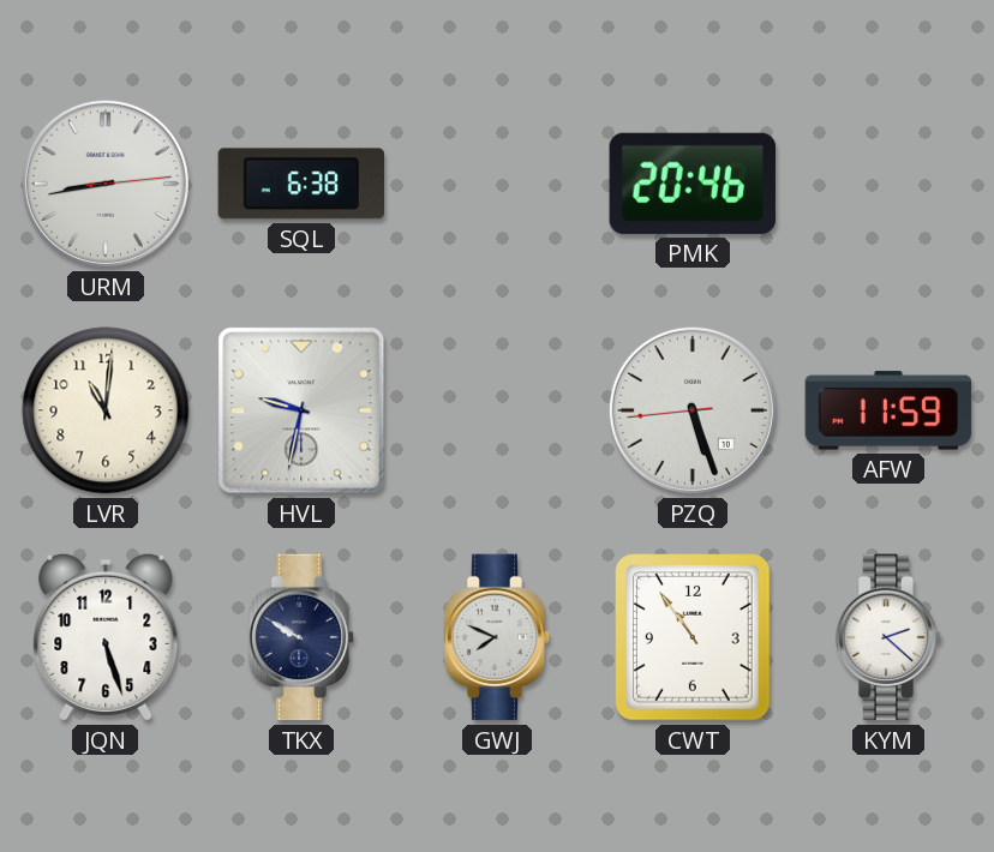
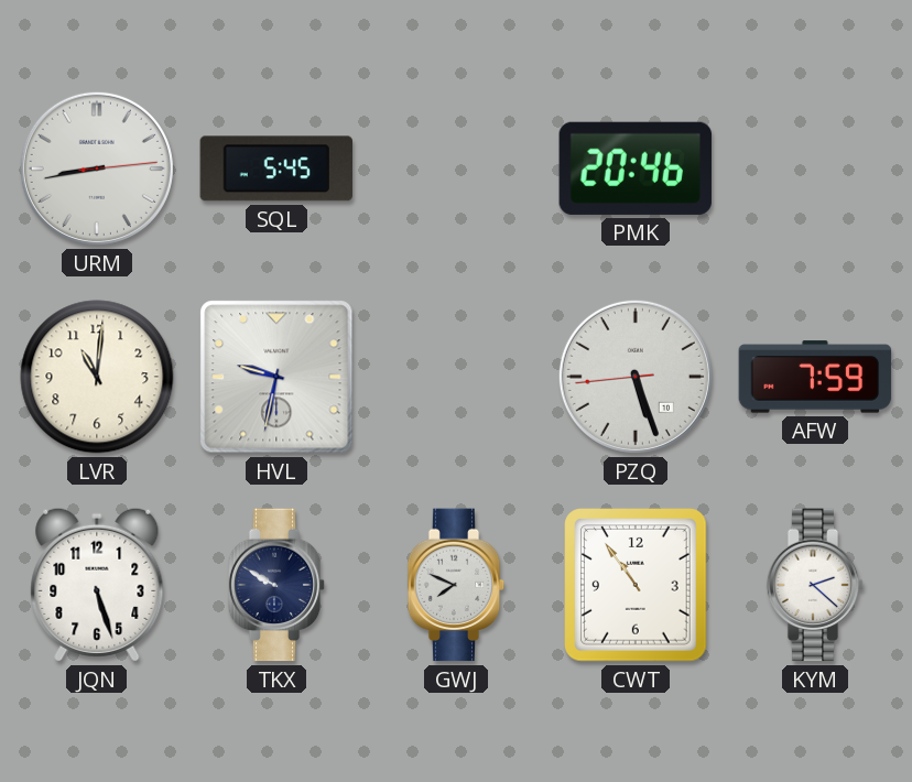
SQL: 6:38 -> 5:45 (275, 169)
AFW: 11:59 -> 7:59 (815, 377)
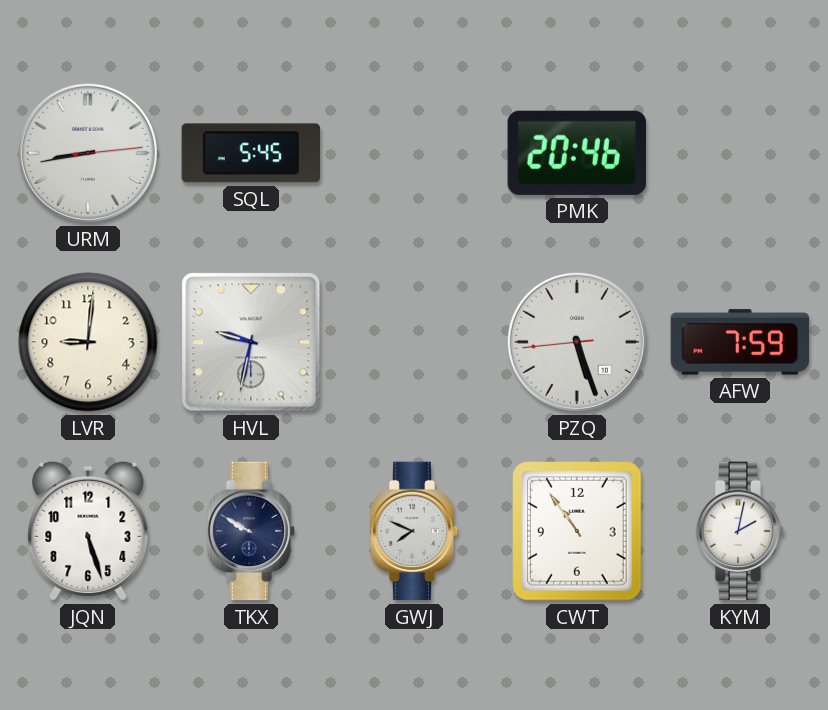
LVR: 11:01 -> 9:01 (88, 342)
KYM: 2:22 -> 2:02 (740, 531)
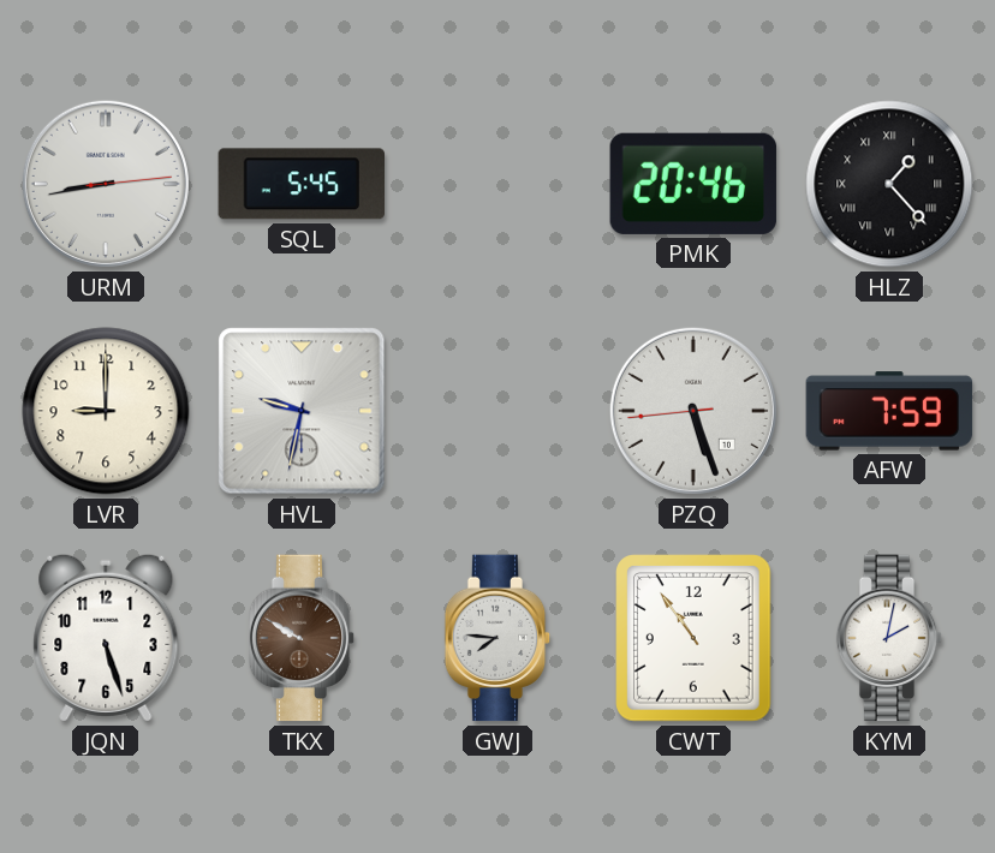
HLZ: none -> 1:23 (889, 184)
LVR: 9:01 -> 9:00 (106, 411)
TKX dial: navy -> brown (302, 638)
GWJ: 7:49 -> 7:46 (497, 638)
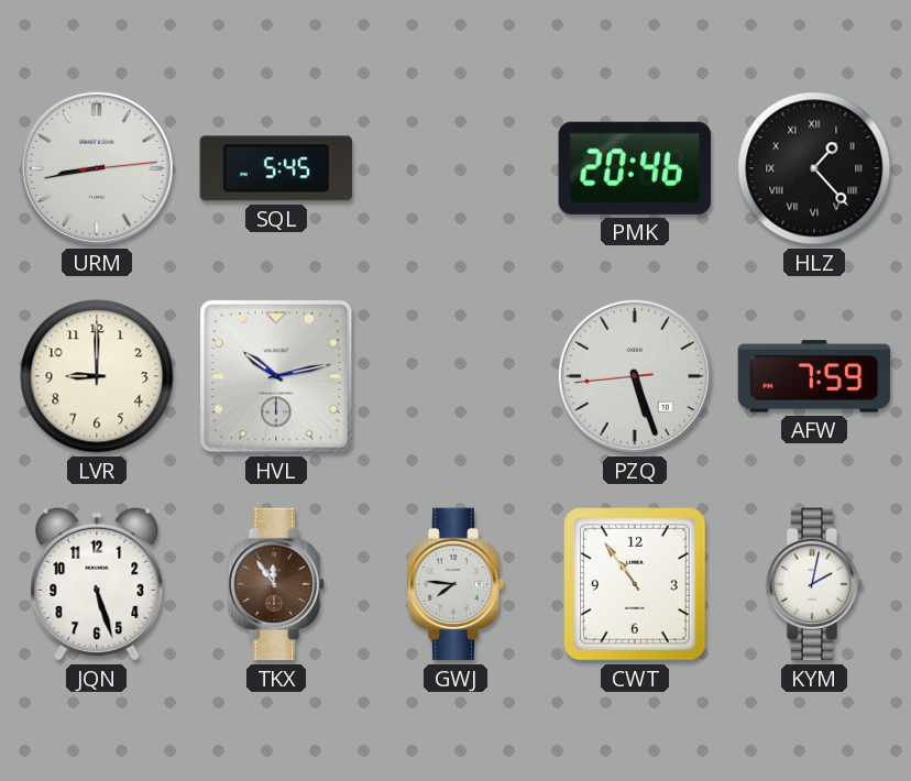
HVL: 9:32 -> 10:13 (276, 376)
TKX: 9:50 -> 11:54 (276, 584)
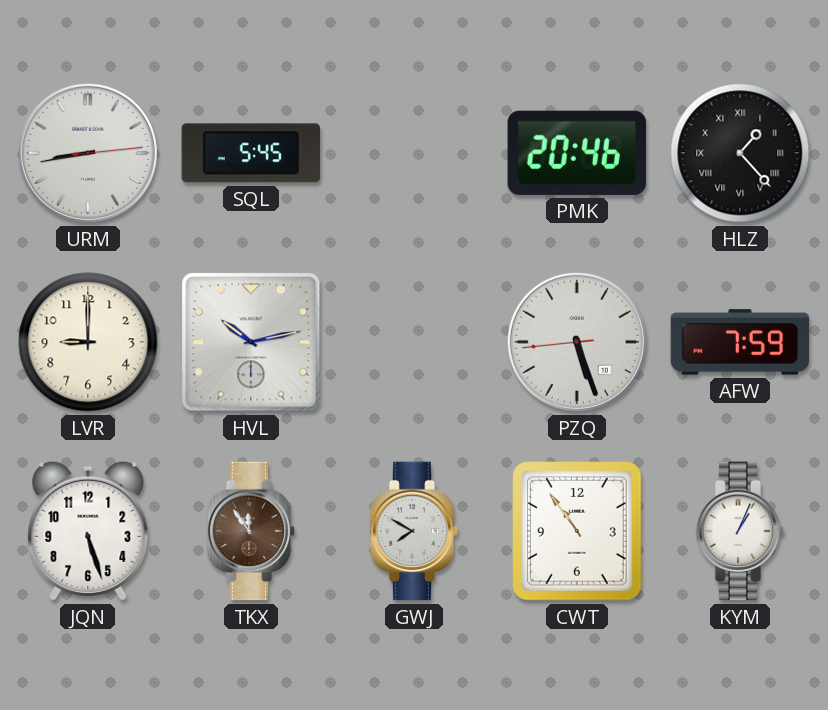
GWJ: 7:46 -> 7:50 (414, 531)
KYM: 2:02 -> 1:04 (740, 531)
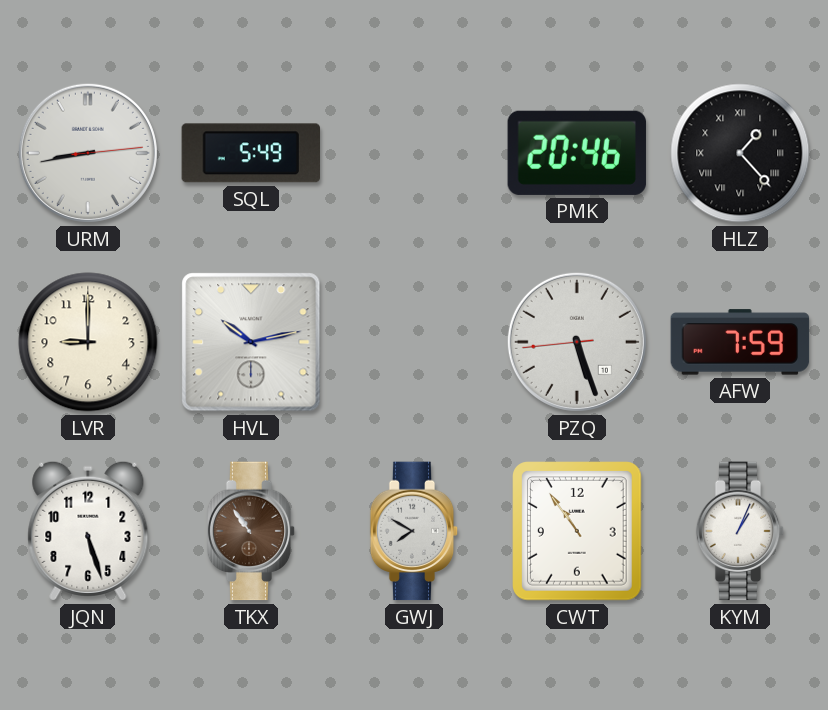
SQL: 5:45 -> 5:49 (250, 153)
TKX: 11:54 -> 10:54 (251, 531)
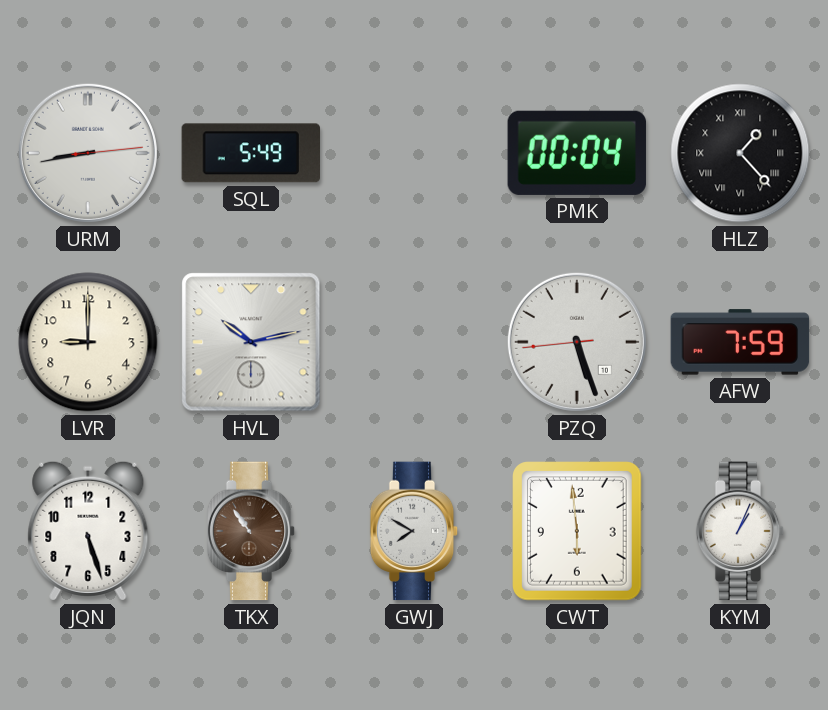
PMK: 20:46 -> 00:04 (576, 153)
CWT: 10:54 -> 5:59 (577, 531)
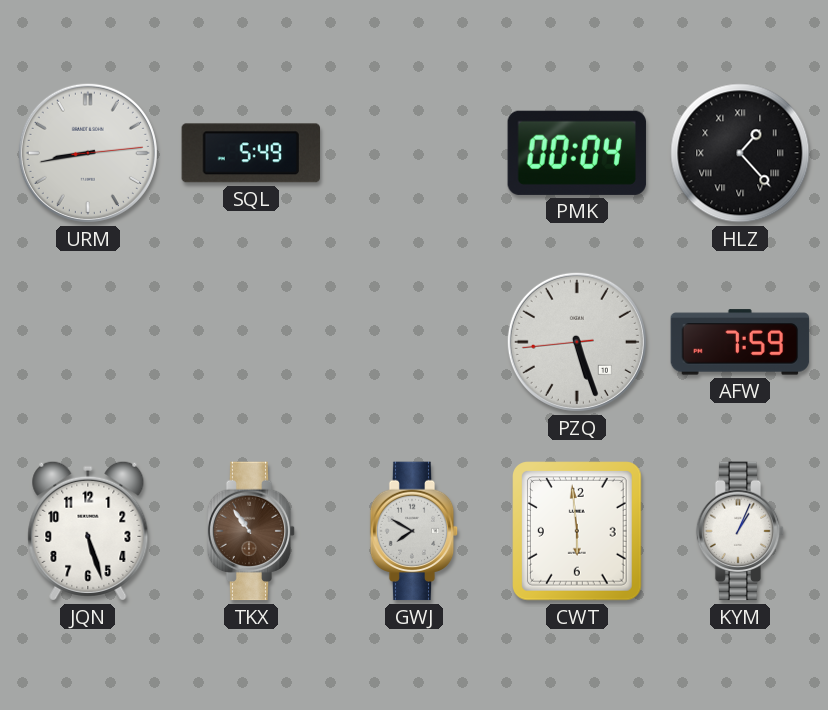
LVR: 9:00 -> none (88, 342)
HVL: 10:13 -> none (251, 342)
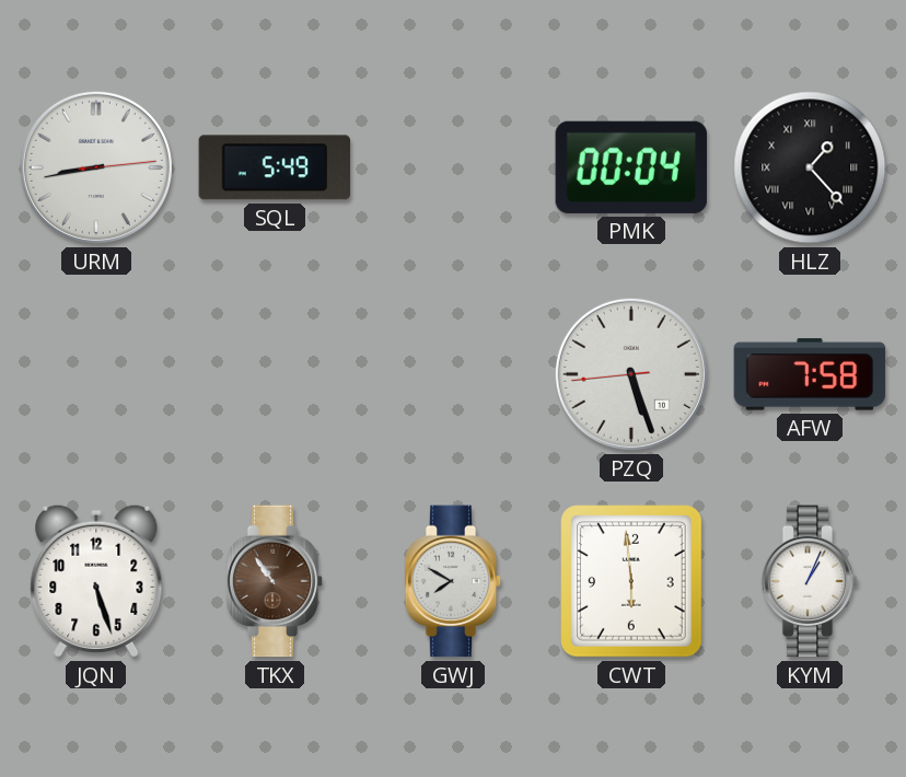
AFW: 7:59 -> 7:58 (810, 374)
